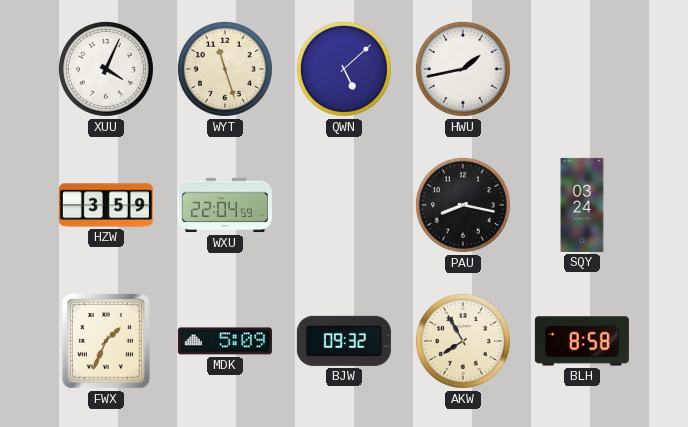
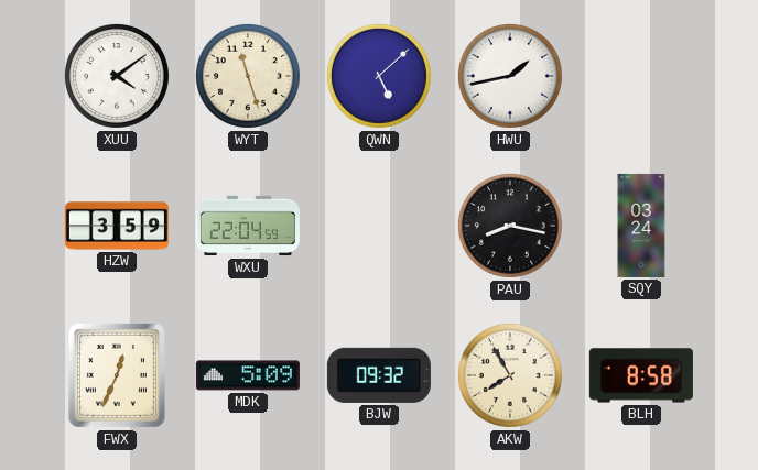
XUU: 4:04 -> 4:09 (117, 76)
FWX: 1:34 -> 12:34 (117, 375)
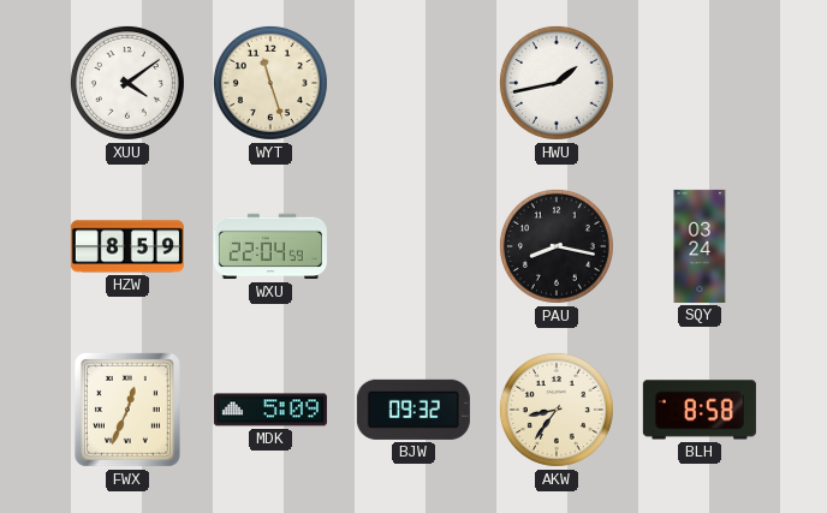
QWN: 5:08 -> none (379, 76)
HZW: 3:59 -> 8:59 (127, 246)
AKW: 7:55 -> 8:36 (557, 410)
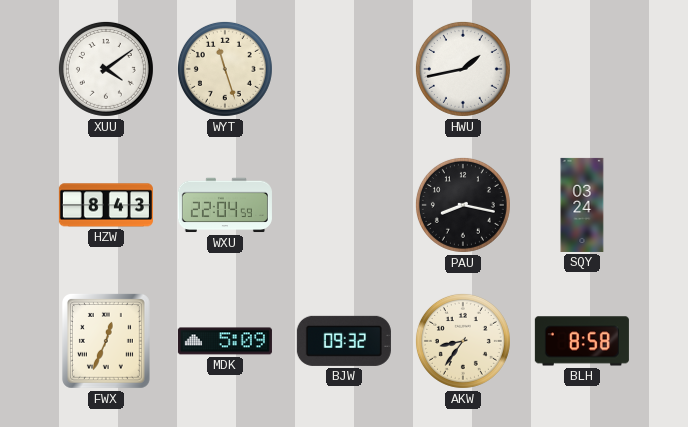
HZW: 8:59 -> 8:43 (106, 205)
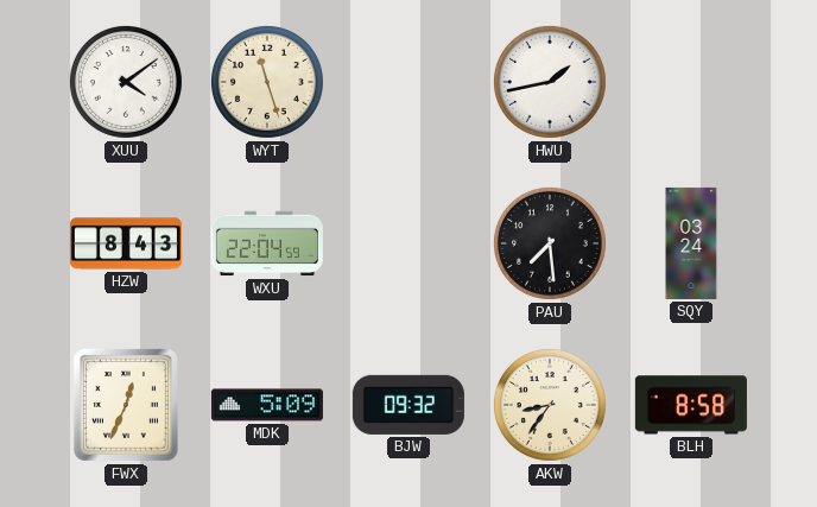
PAU: 8:17 -> 7:29 (550, 243)
